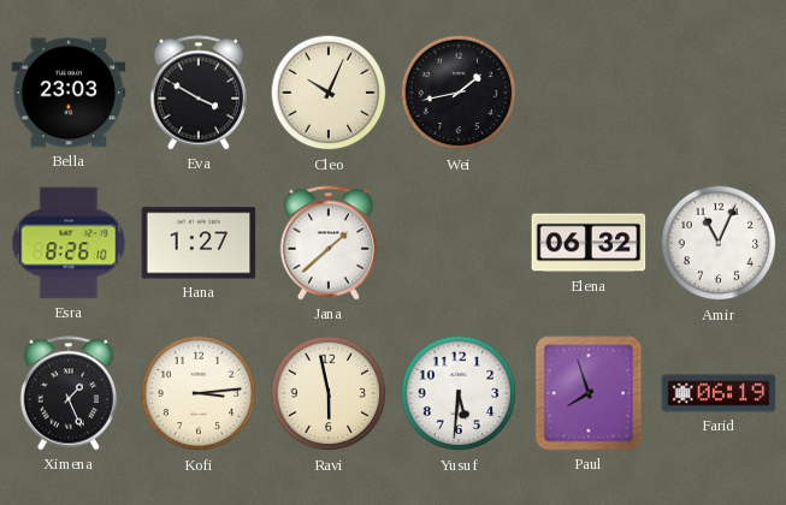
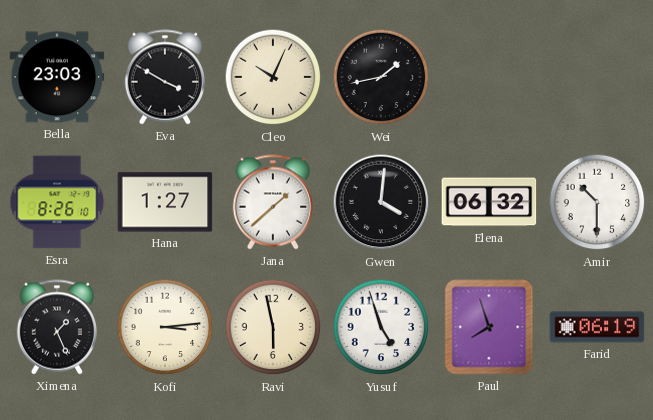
Gwen: none -> 4:01 (381, 202)
Amir: 11:04 -> 10:30 (597, 202)
Yusuf: 5:31 -> 4:57 (381, 327)
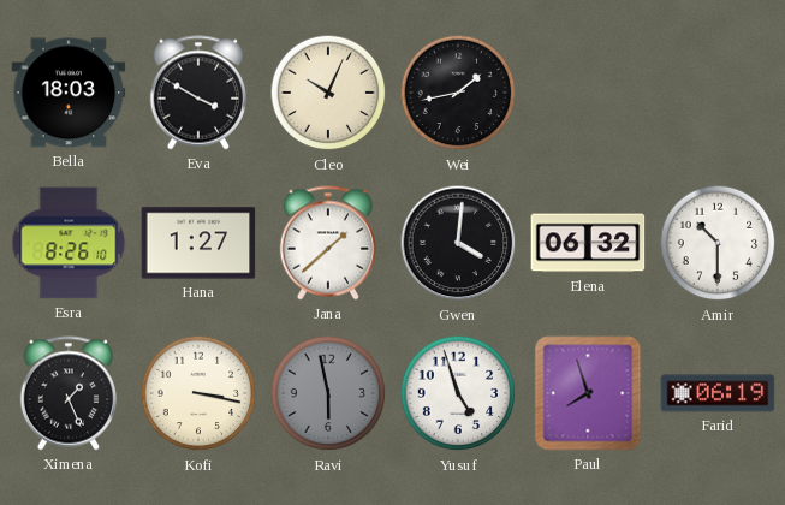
Bella: 23:03 -> 18:03 (69, 93)
Kofi: 3:14 -> 3:17 (198, 393)
Ravi dial: cream -> grey (328, 393)
